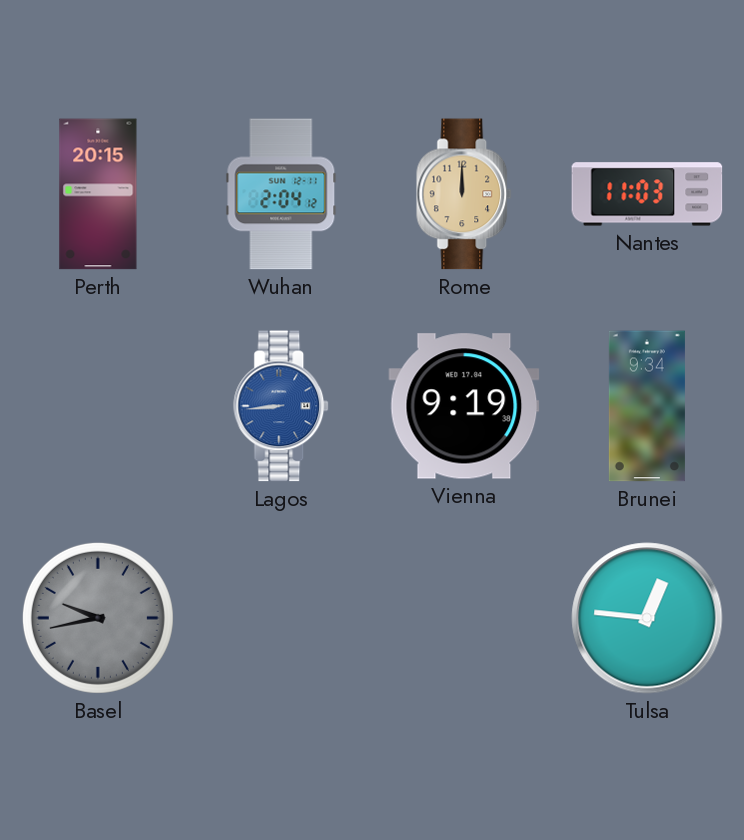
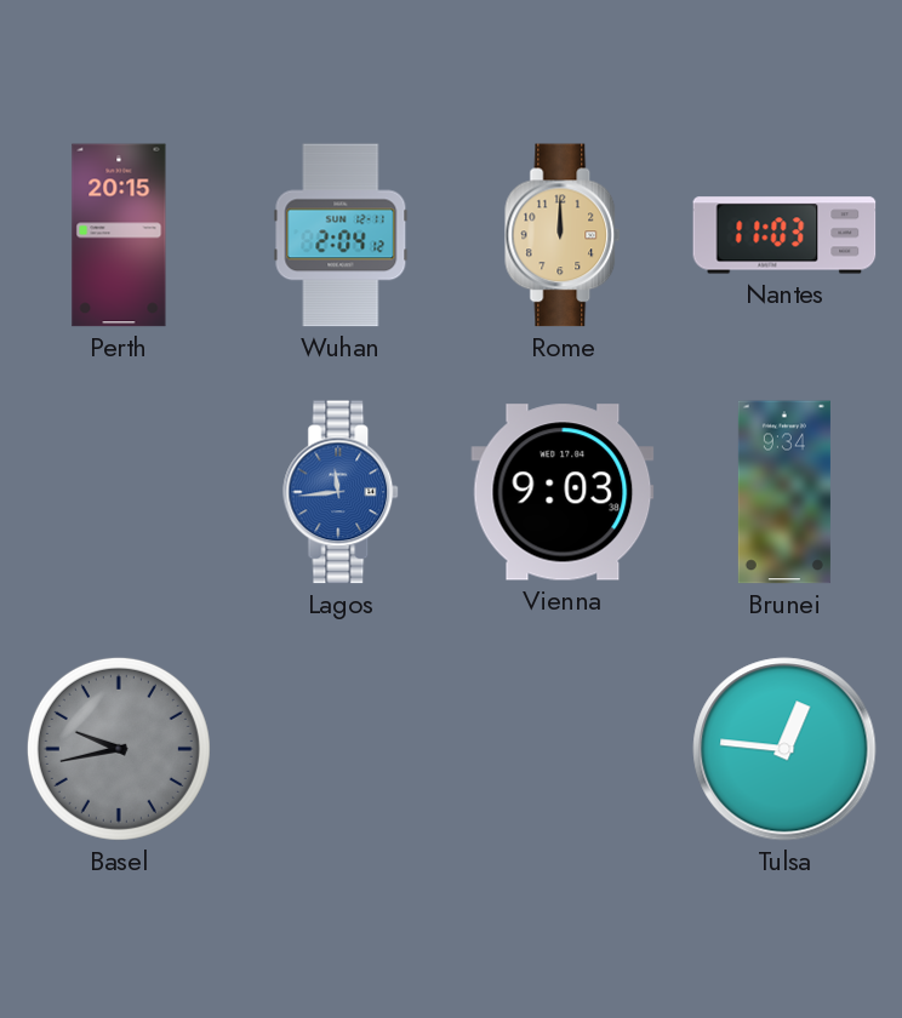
Lagos: 8:44 -> 11:44 (342, 492)
Vienna: 9:19 -> 9:03 (563, 492)
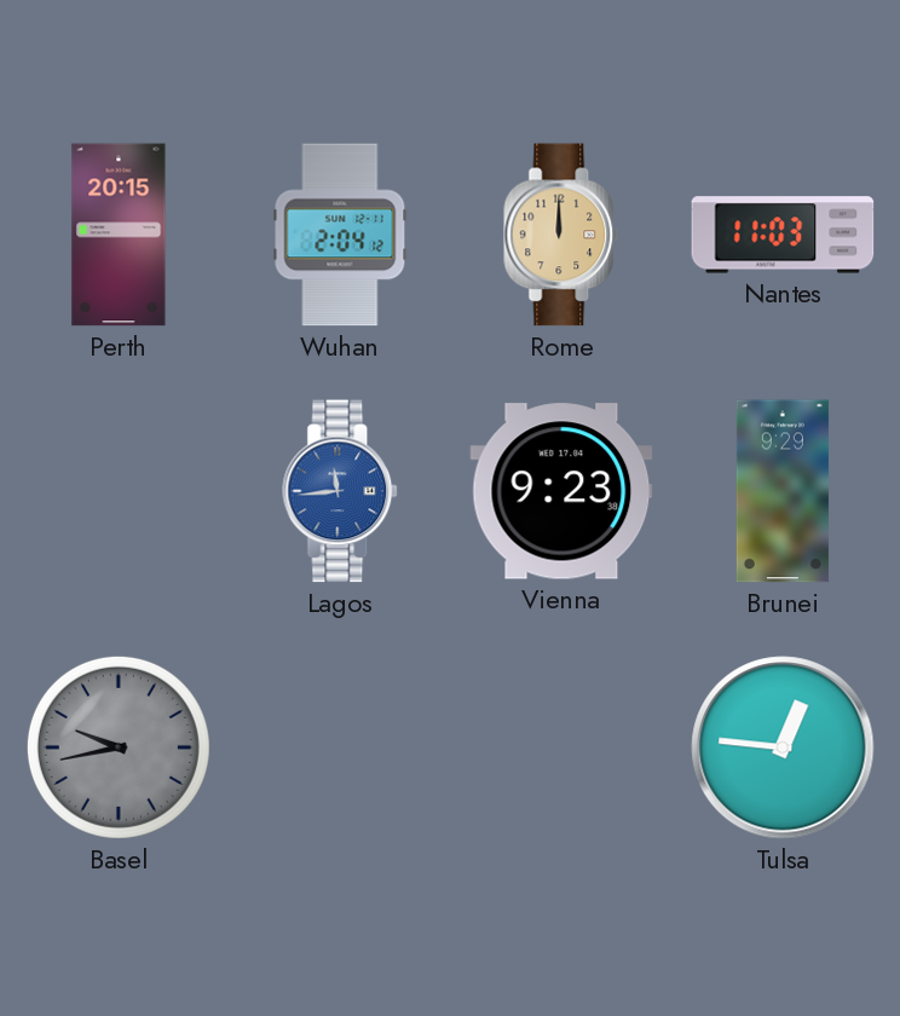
Vienna: 9:03 -> 9:23 (561, 491)
Brunei: 9:34 -> 9:29 (783, 491)
